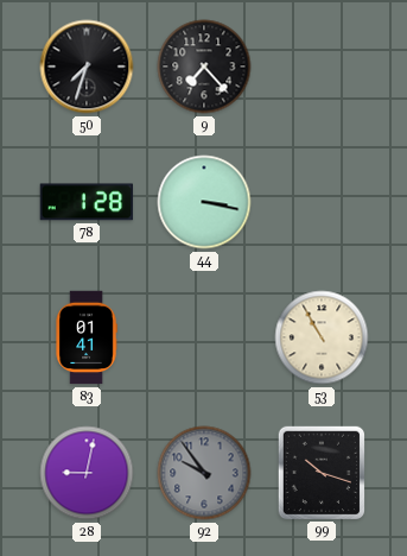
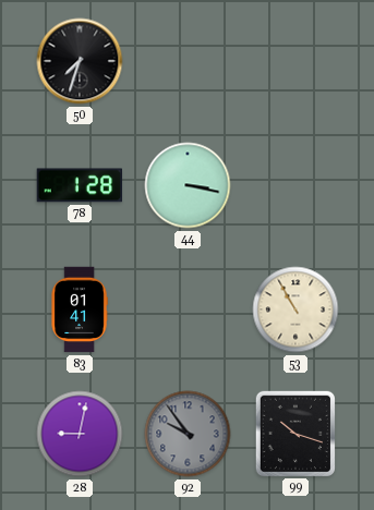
9: 7:23 -> none (204, 67)
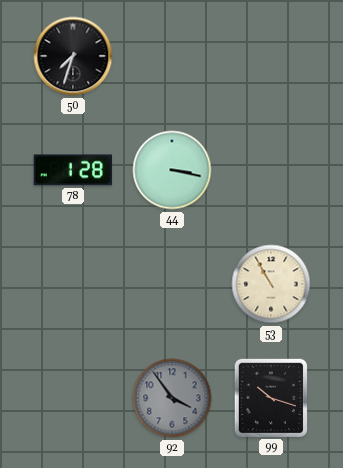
83: 01:41 -> none (80, 309)
28: 9:02 -> none (80, 434)
92: 9:54 -> 3:54 (172, 398)
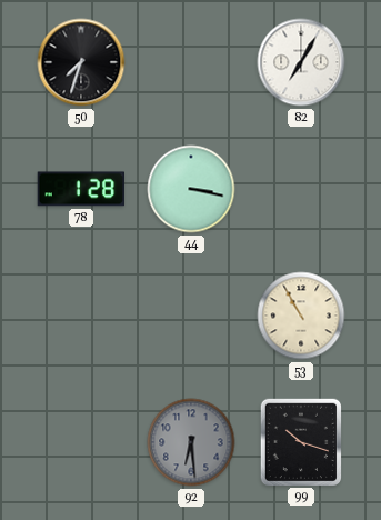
82: none -> 7:05 (301, 62)
92: 3:54 -> 6:29 (191, 442)
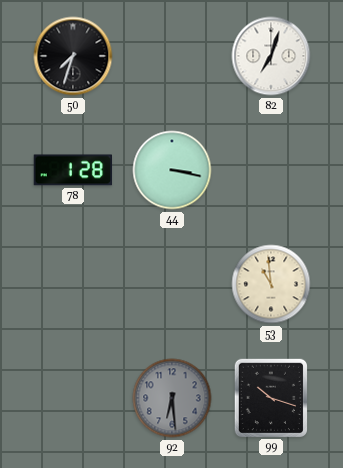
82: 7:05 -> 7:03 (271, 56)
53: 10:55 -> 10:59 (271, 284)
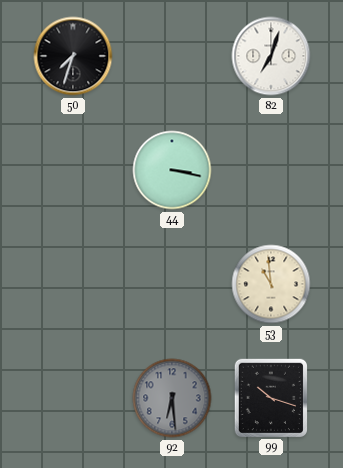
78: 1:28 -> none (72, 170)
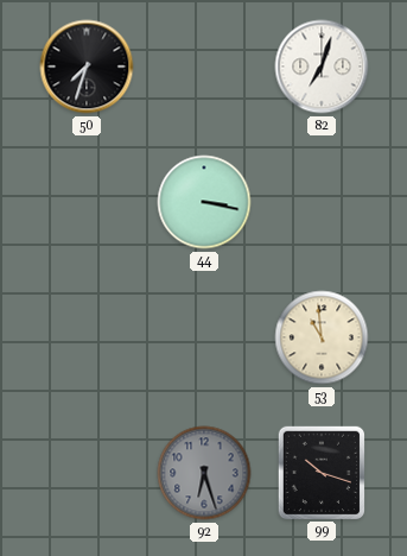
92: 6:29 -> 6:27 (204, 473)
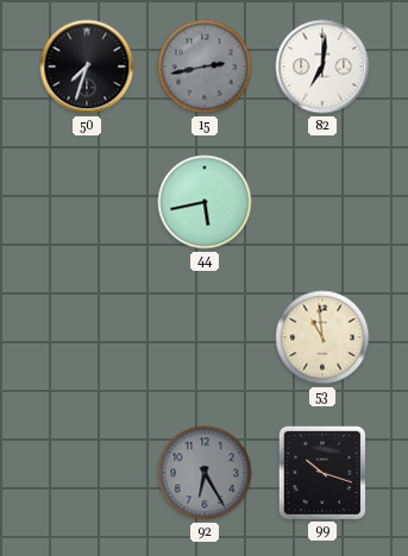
15: none -> 2:43 (205, 67)
82: 7:03 -> 7:01 (322, 67)
44: 3:17 -> 5:43 (205, 202)
92: 6:27 -> 6:25 (205, 473)
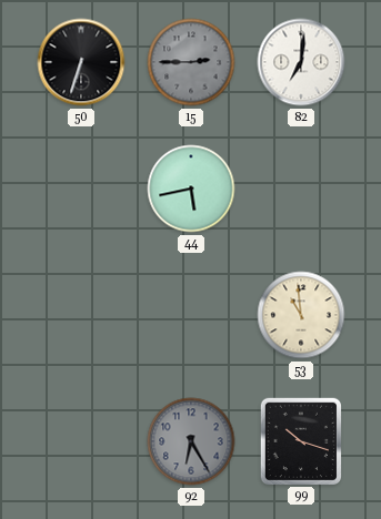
50: 7:33 -> 6:33 (81, 62)
15: 2:43 -> 2:45 (191, 62)
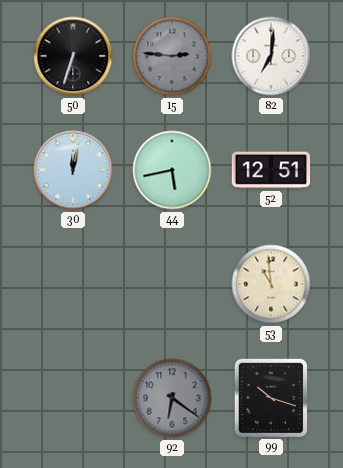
15: 2:45 -> 2:46 (172, 56)
30: none -> 12:02 (73, 170)
52: none -> 12:51 (271, 170)
92: 6:25 -> 6:21 (172, 398)
